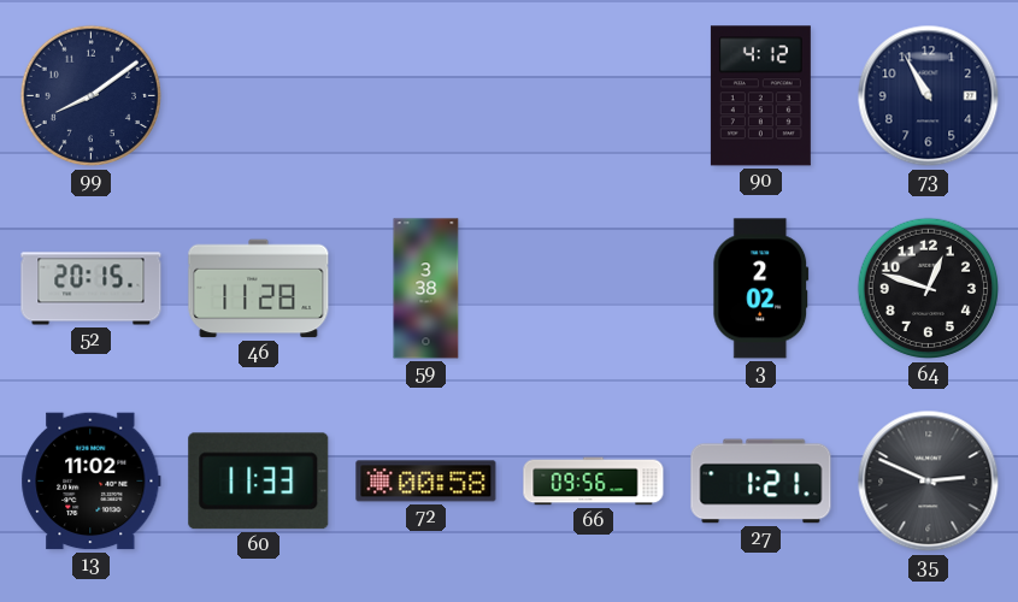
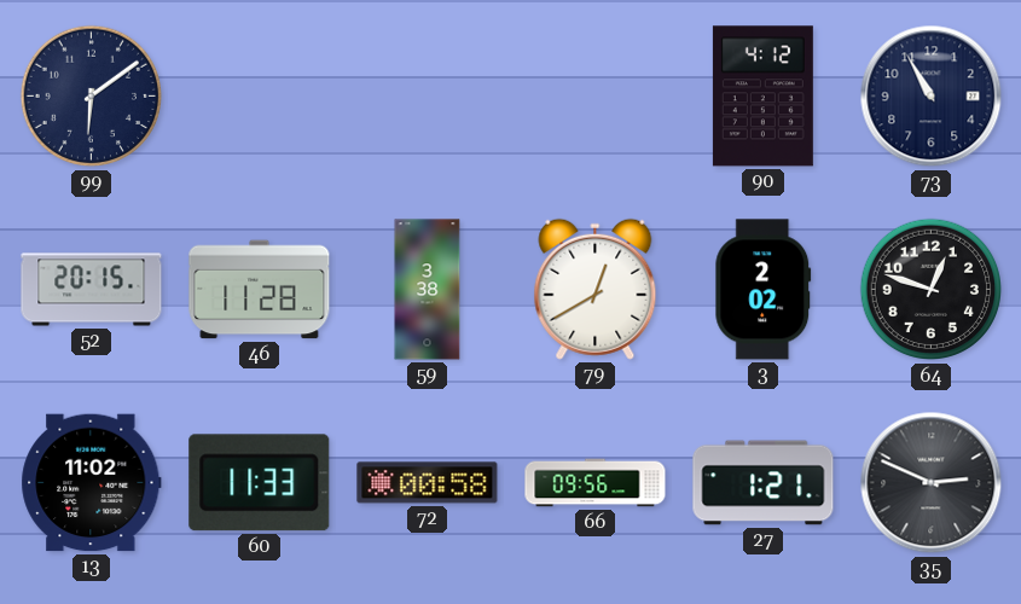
99: 8:09 -> 6:09 (92, 97)
79: none -> 12:40 (596, 289)
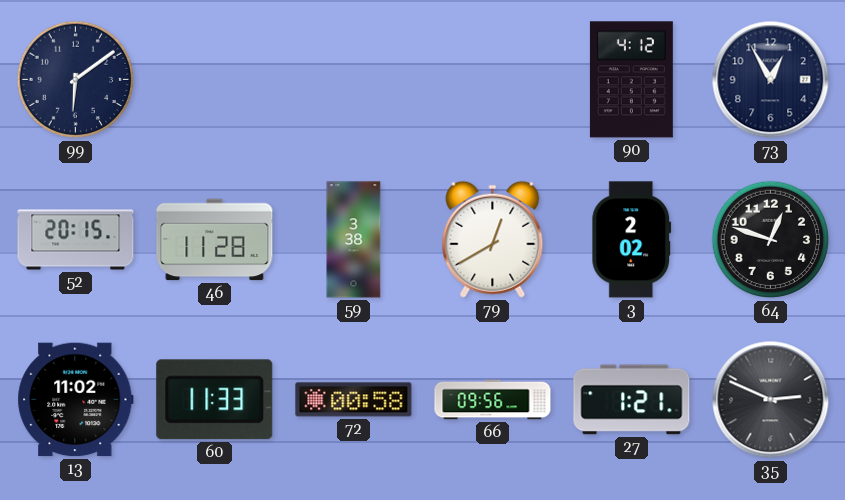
73: 10:55 -> 12:55 (771, 80)
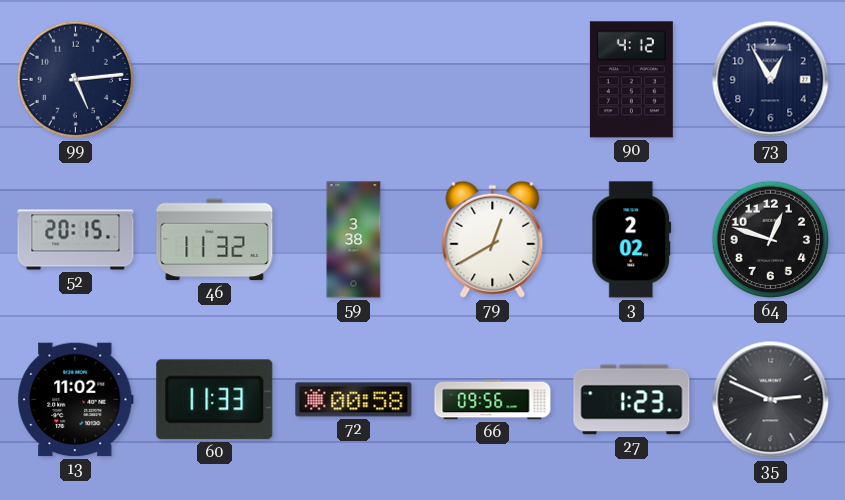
99: 6:09 -> 5:14 (76, 80)
46: 11:28 -> 11:32 (215, 240)
27: 1:21 -> 1:23 (632, 400)
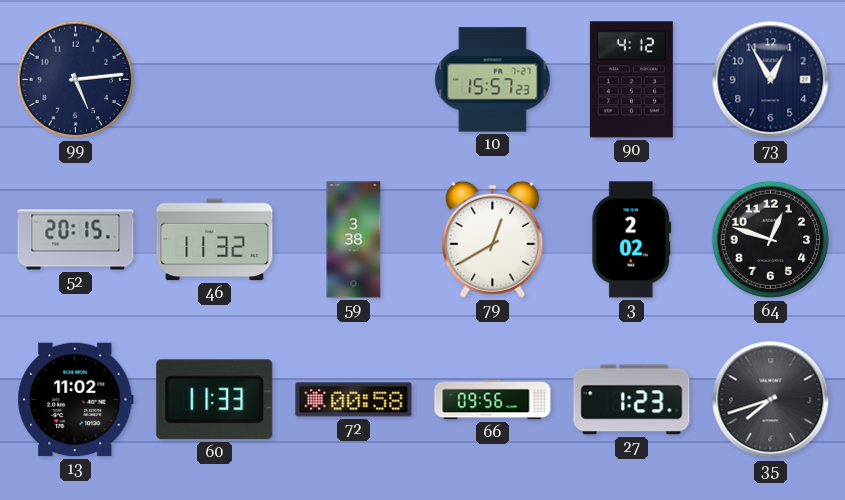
10: none -> 15:57 (493, 80)
35: 2:49 -> 7:42 (771, 400)
